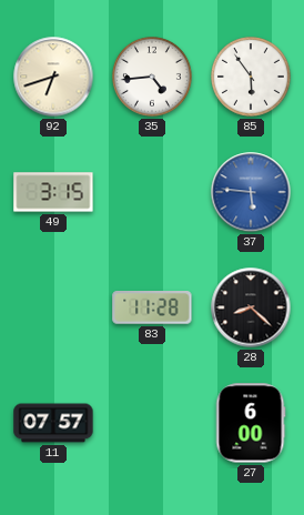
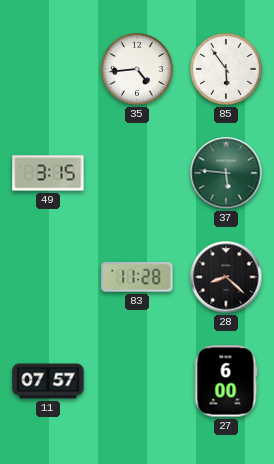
92: 6:42 -> none (53, 77)
37 dial: blue -> green (226, 173)
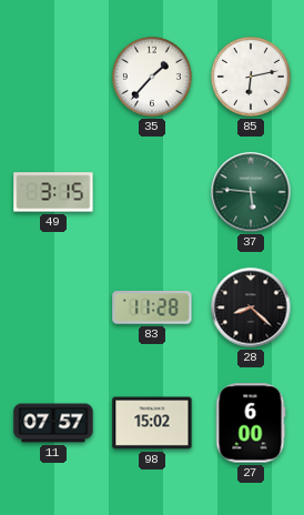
35: 4:44 -> 1:37 (153, 78)
85: 5:54 -> 6:13 (252, 78)
98: none -> 15:02 (152, 423)
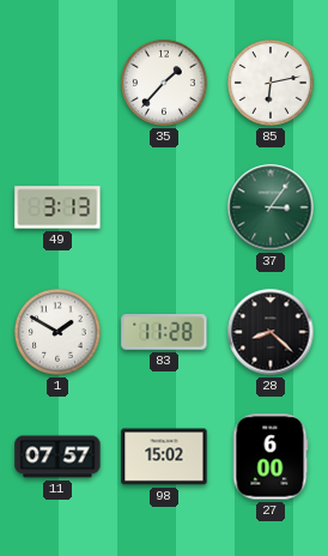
49: 3:15 -> 3:13 (57, 207)
37: 5:46 -> 3:06 (271, 207)
1: none -> 1:50 (59, 333)
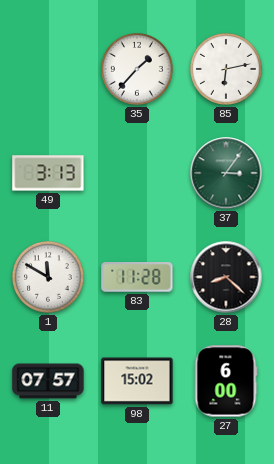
1: 1:50 -> 11:50 (49, 278)
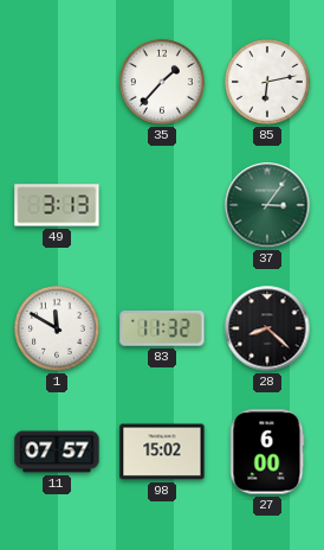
83: 11:28 -> 11:32 (162, 328)
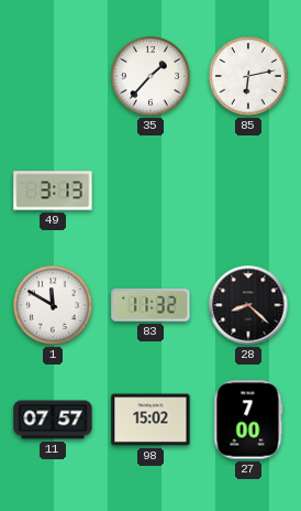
37: 3:06 -> none (267, 205)
27: 6:00 -> 7:00 (248, 420)
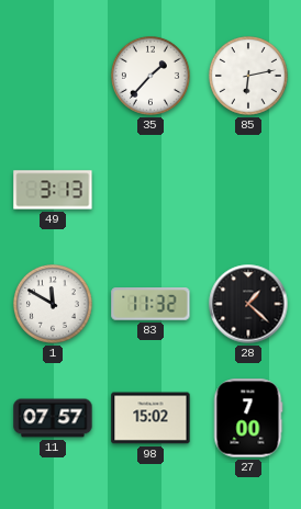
28: 8:22 -> 1:22 (248, 304)
